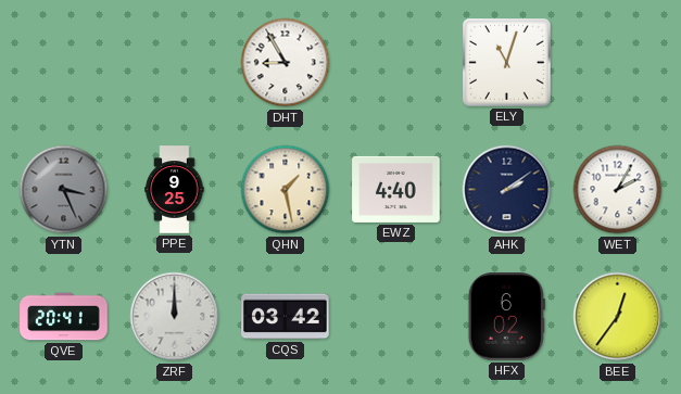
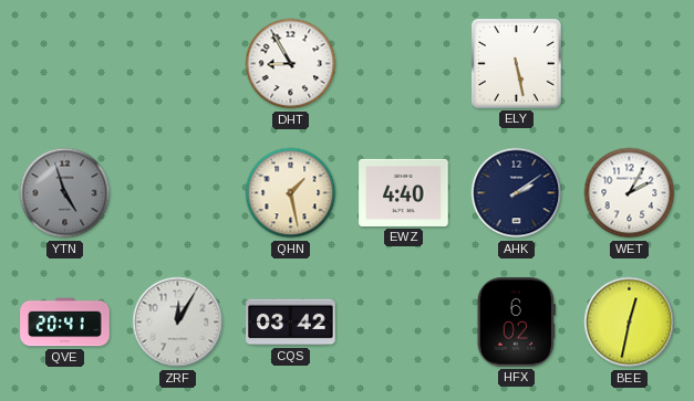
ELY: 11:03 -> 5:28 (517, 64)
YTN: 3:26 -> 4:57 (65, 193)
PPE: 9:25 -> none (175, 190)
ZRF: 12:00 -> 12:05 (178, 323)
BEE: 12:36 -> 12:32 (630, 323)
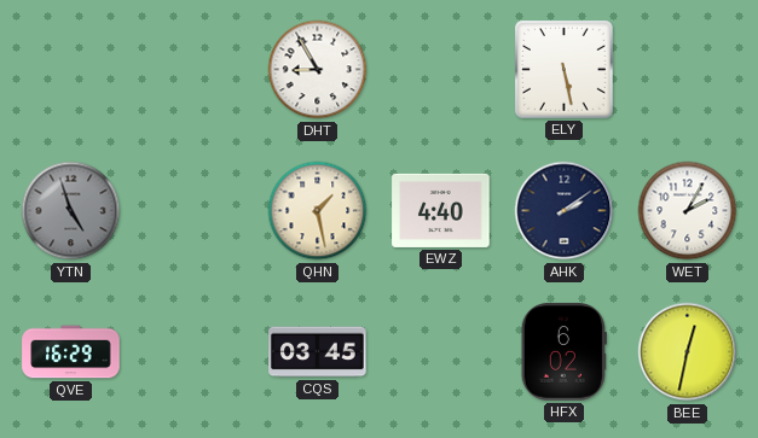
QVE: 20:41 -> 16:29 (71, 352)
ZRF: 12:05 -> none (178, 323)
CQS: 03:42 -> 03:45 (318, 352)
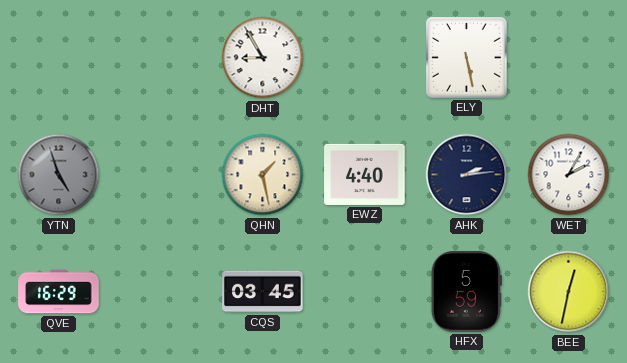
AHK: 2:09 -> 2:14 (467, 175)
HFX: 6:02 -> 5:59 (466, 292)
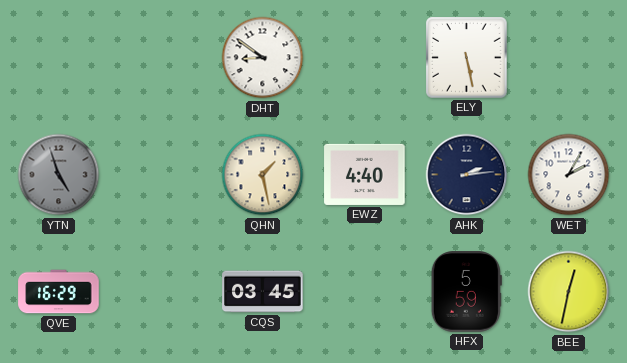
DHT: 8:55 -> 8:51 (263, 58)
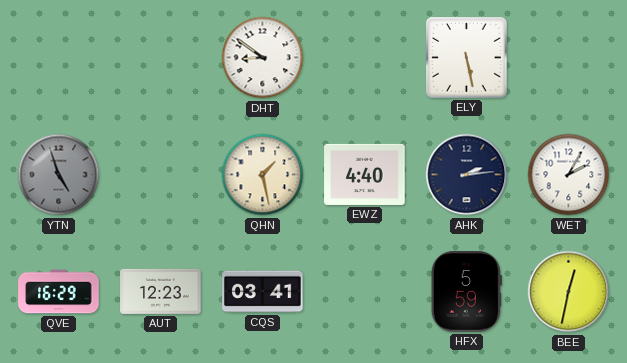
AUT: none -> 12:23 (161, 291)
CQS: 03:45 -> 03:41 (263, 292)
